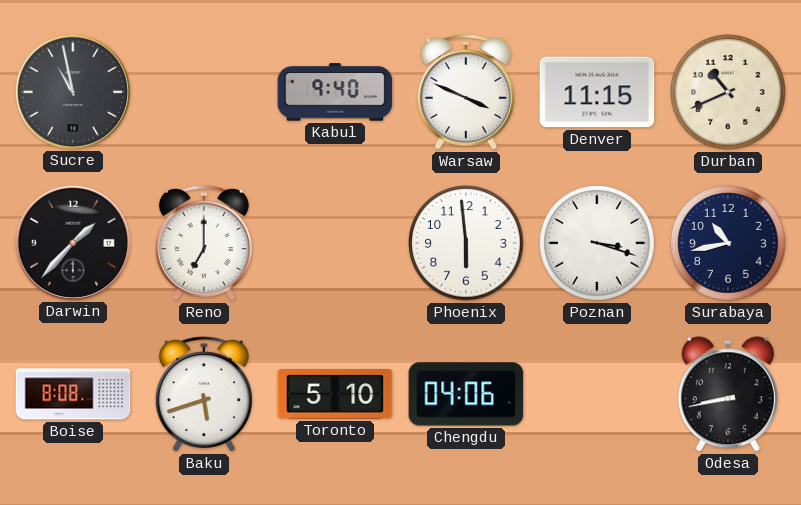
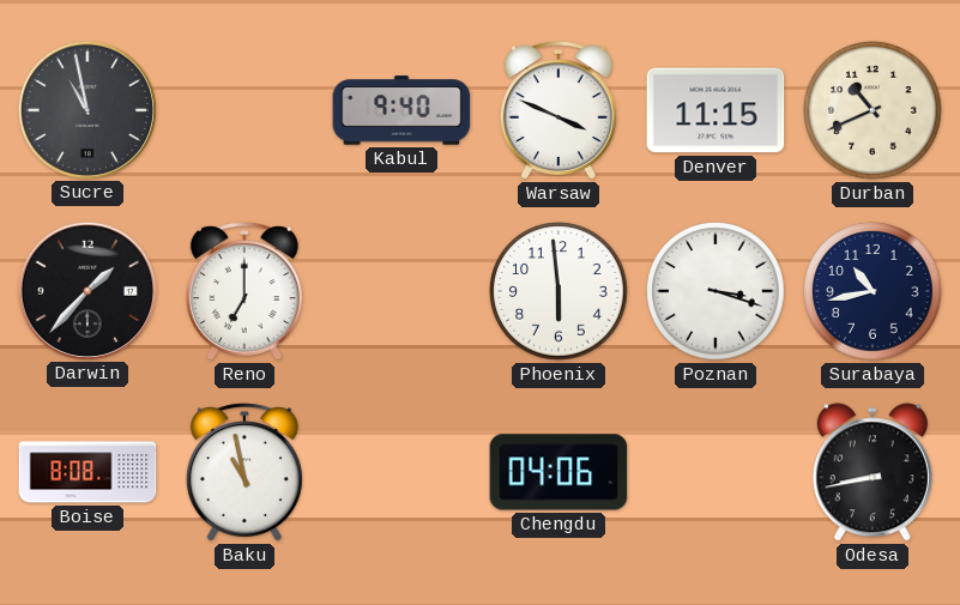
Baku: 5:42 -> 10:58 (244, 472)
Toronto: 5:10 -> none (335, 394)
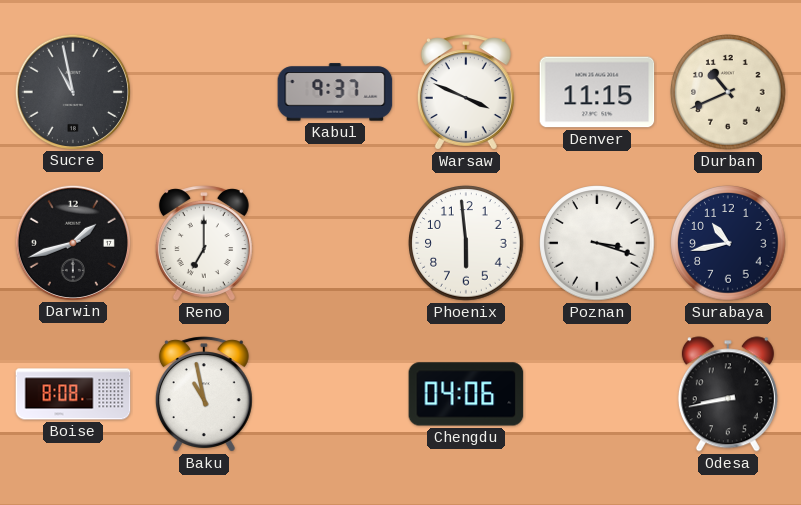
Kabul: 9:40 -> 9:37 (335, 92)
Darwin: 1:37 -> 1:42 (72, 242)
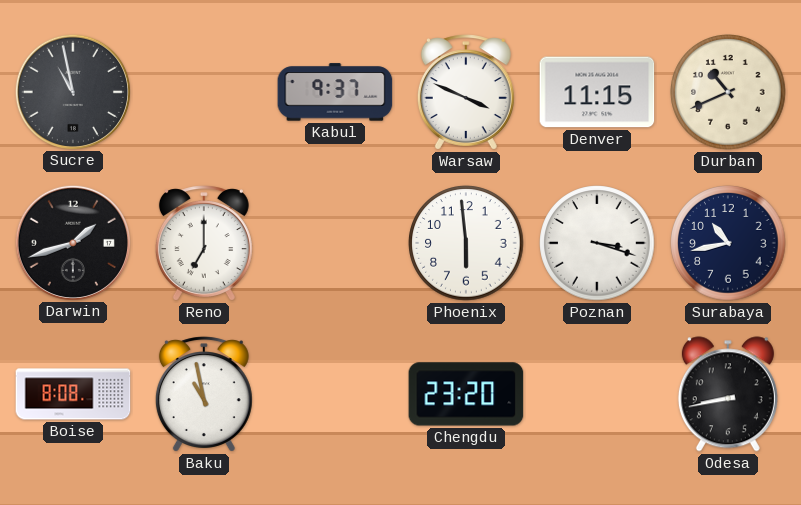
Chengdu: 04:06 -> 23:20 (466, 394)
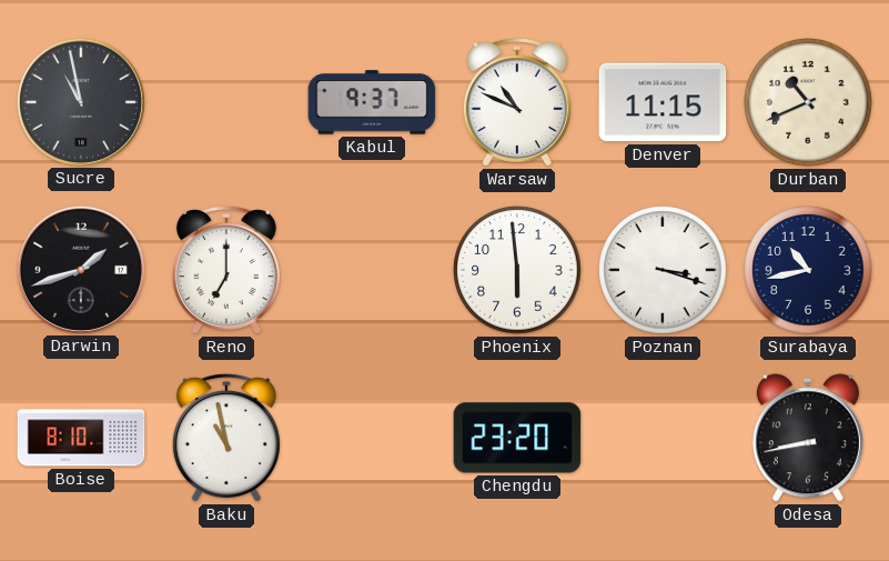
Warsaw: 3:49 -> 10:49 (517, 102)
Boise: 8:08 -> 8:10 (81, 438)
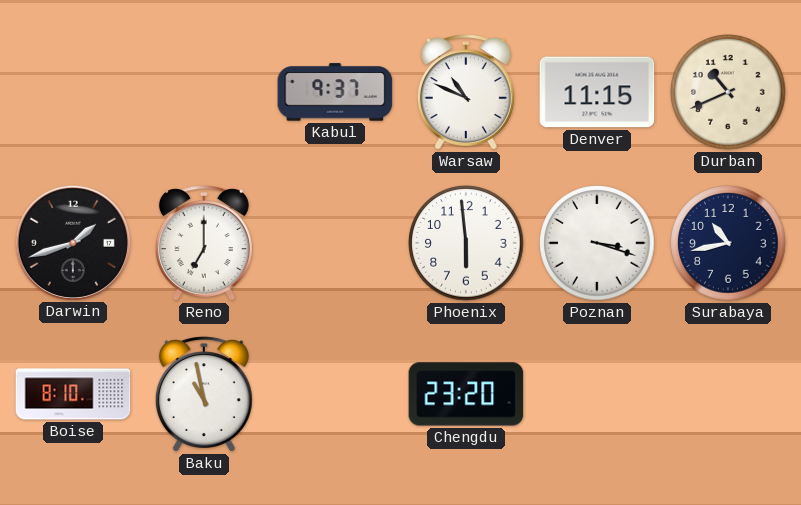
Sucre: 10:58 -> none (80, 101)
Odesa: 8:43 -> none (808, 438)
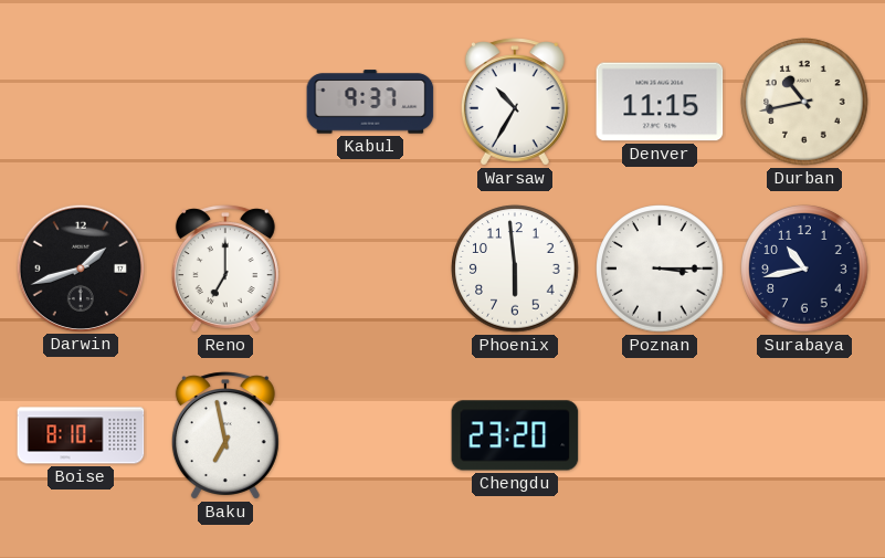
Warsaw: 10:49 -> 10:35 (515, 102)
Durban: 10:41 -> 10:43 (804, 102)
Poznan: 3:18 -> 3:15 (660, 269)
Baku: 10:58 -> 6:58 (225, 435)
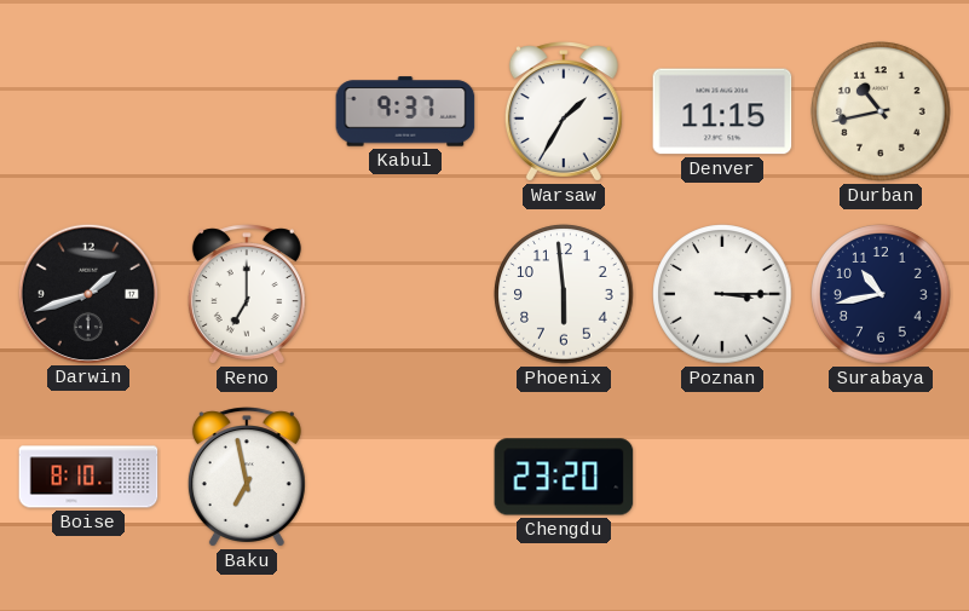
Warsaw: 10:35 -> 1:35 (564, 111)
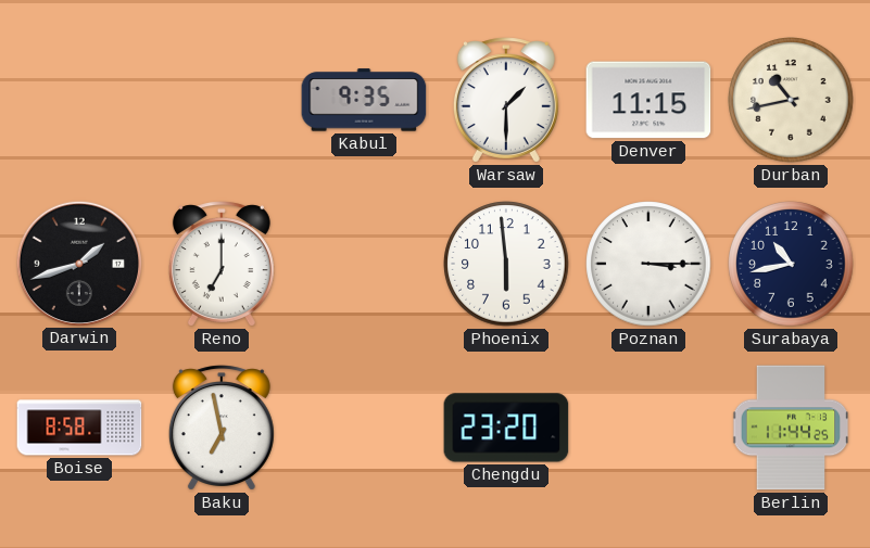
Kabul: 9:37 -> 9:35 (364, 100)
Warsaw: 1:35 -> 1:30 (506, 100)
Boise: 8:10 -> 8:58 (79, 428)
Berlin: none -> 11:44 (791, 428)
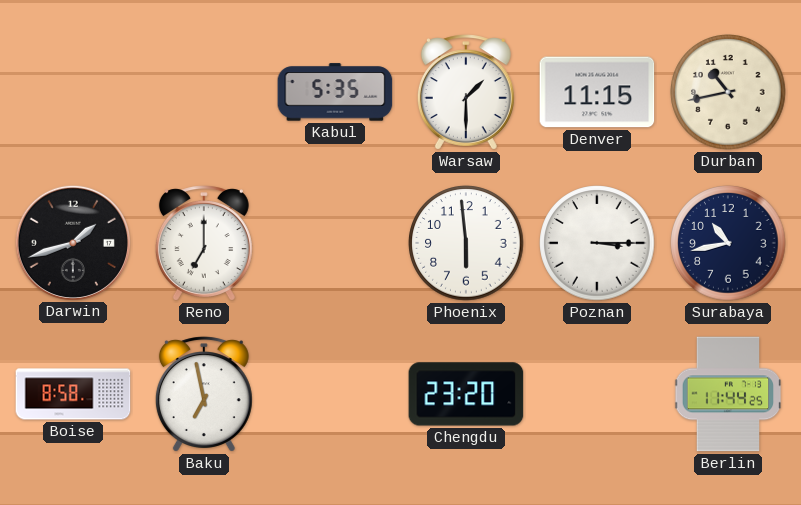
Kabul: 9:35 -> 5:35 (335, 92)
